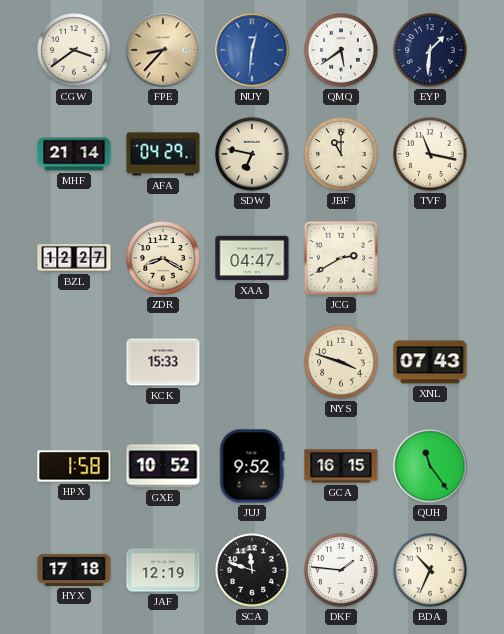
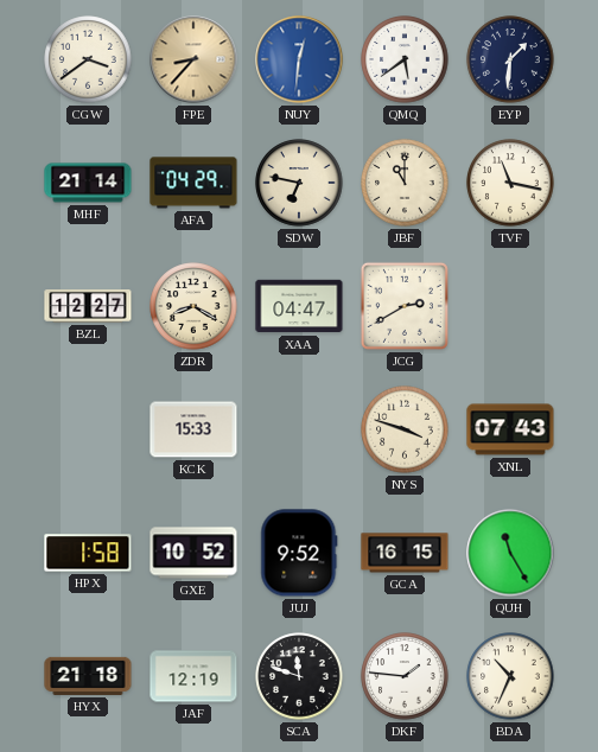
QUH: 11:24 -> 11:25 (510, 553)
HYX: 17:18 -> 21:18 (88, 676)
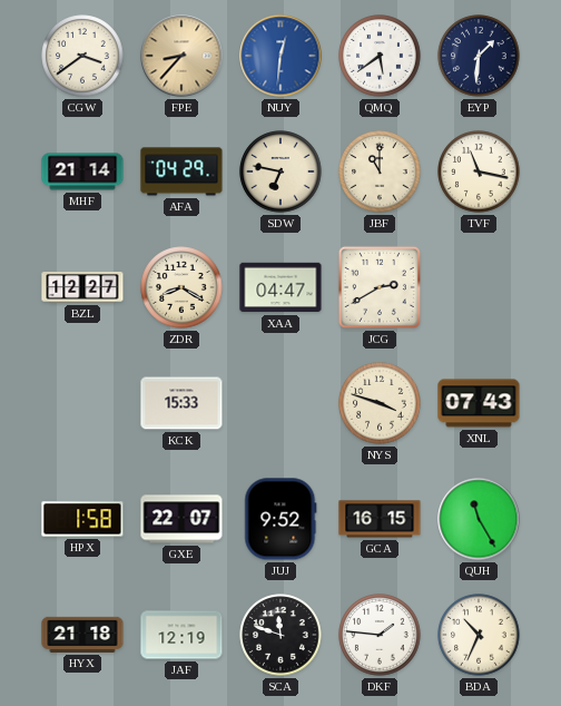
GXE: 10:52 -> 22:07 (181, 519)
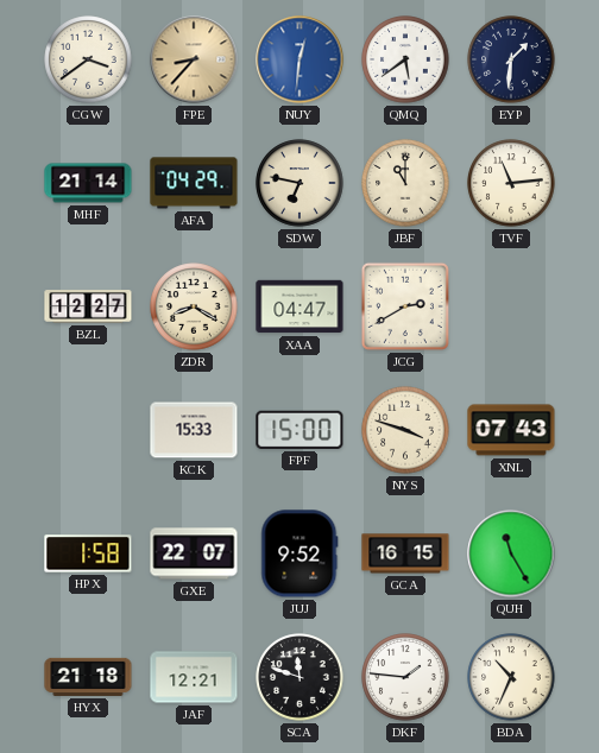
TVF: 11:17 -> 11:14 (511, 183)
FPF: none -> 15:00 (299, 430)
JAF: 12:19 -> 12:21 (194, 677)
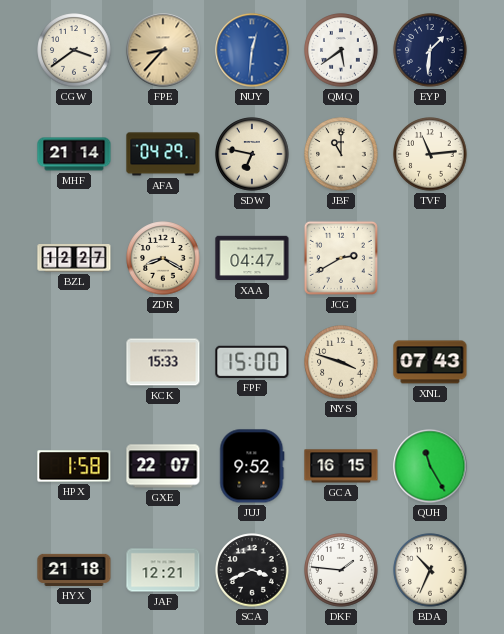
SCA: 11:48 -> 3:41 (252, 570)
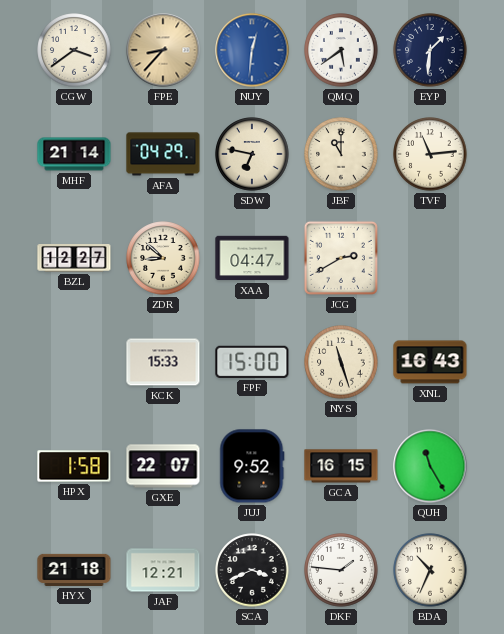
ZDR: 8:20 -> 8:52 (163, 258)
NYS: 3:48 -> 11:27 (341, 362)
XNL: 07:43 -> 16:43 (430, 362)
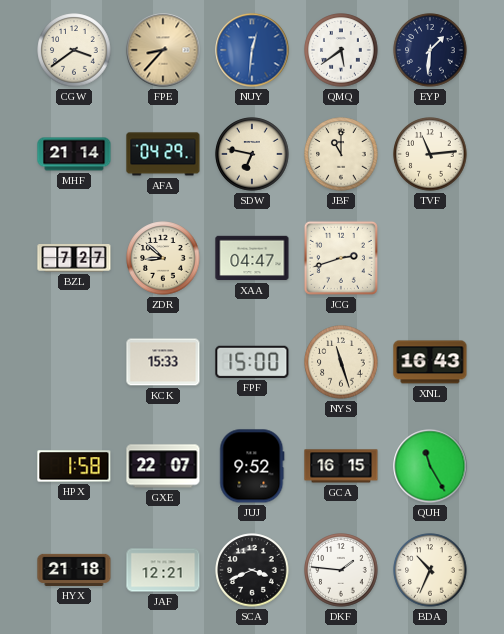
BZL: 12:27 -> 7:27 (74, 259)
JCG: 2:40 -> 2:42 (341, 258)
